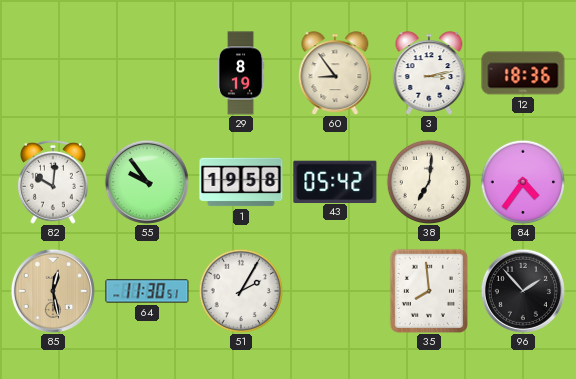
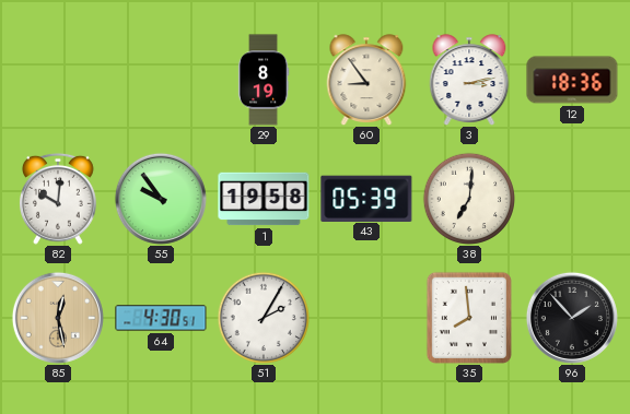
43: 05:42 -> 05:39 (366, 198)
84: 4:36 -> none (522, 181)
64: 11:30 -> 4:30 (161, 318)
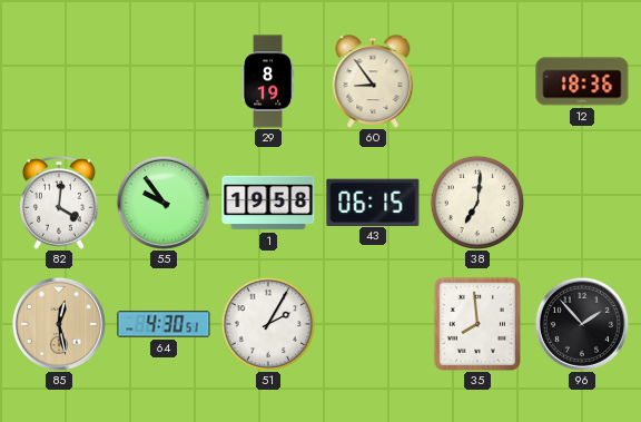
3: 3:13 -> none (469, 80)
82: 10:01 -> 4:01 (59, 203)
43: 05:39 -> 06:15 (373, 202)
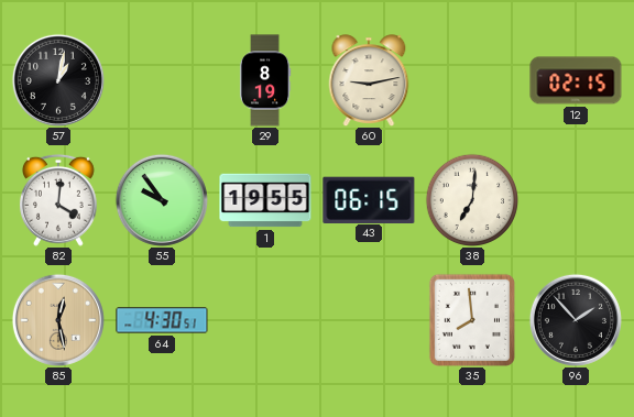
57: none -> 1:02 (58, 80)
60: 8:54 -> 9:13 (369, 80)
12: 18:36 -> 02:15 (576, 80)
1: 19:58 -> 19:55 (265, 200)
51: 2:05 -> none (267, 323)
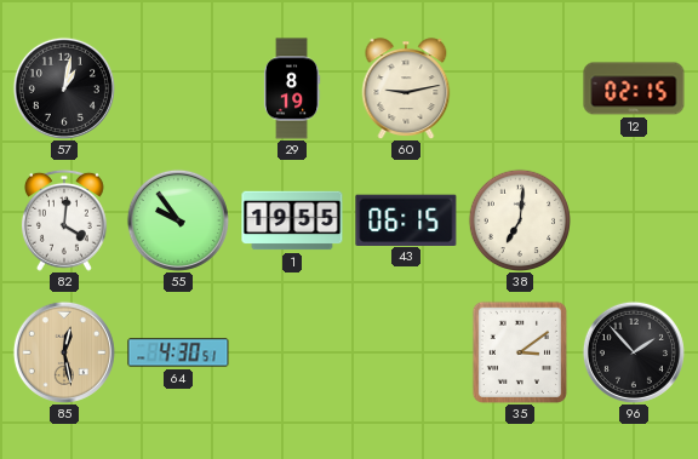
35: 7:59 -> 3:09 (520, 352)
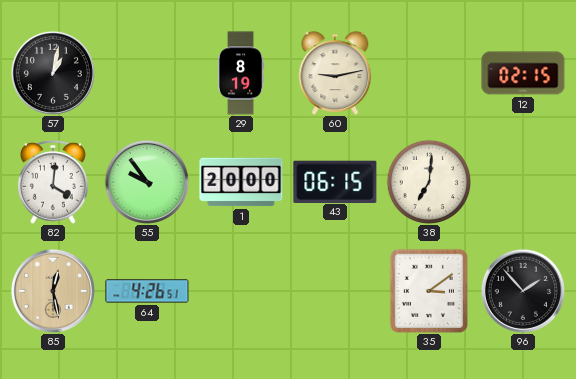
1: 19:55 -> 20:00 (241, 182)
64: 4:30 -> 4:26 (147, 291)
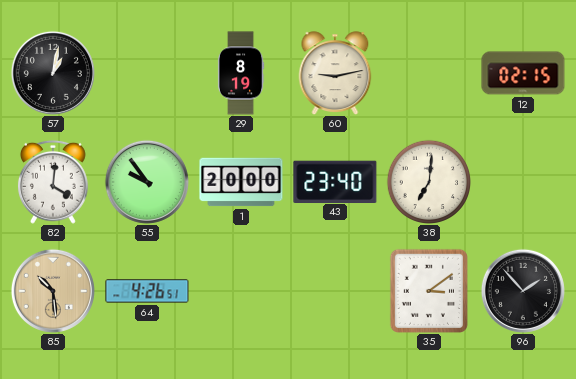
43: 06:15 -> 23:40 (335, 181)
85: 12:28 -> 10:29 (53, 291)
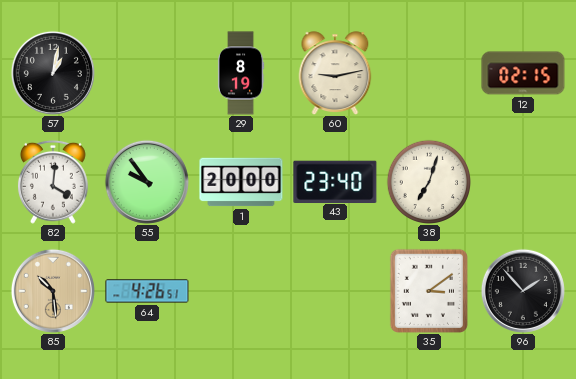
38: 7:01 -> 7:03 (428, 181)
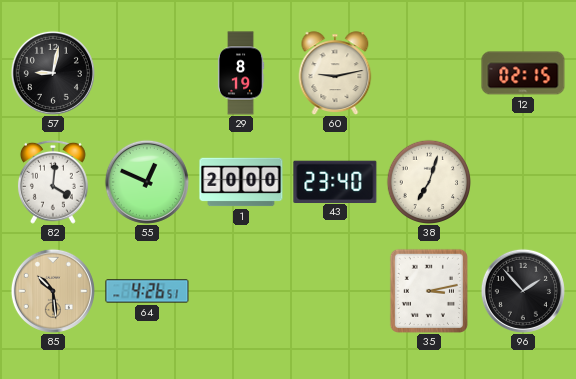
57: 1:02 -> 9:02 (53, 73)
55: 9:54 -> 12:49 (147, 182)
35: 3:09 -> 3:13 (429, 291)
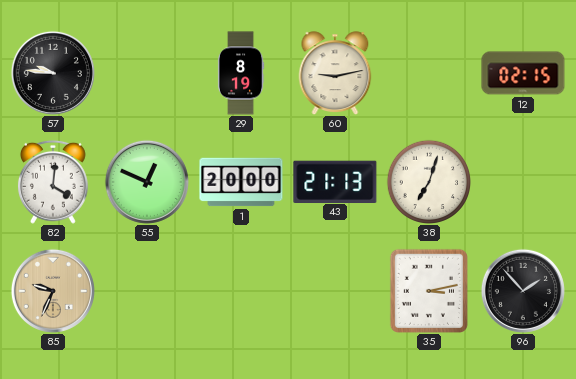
57: 9:02 -> 9:46 (53, 73)
43: 23:40 -> 21:13 (335, 181)
85: 10:29 -> 9:34 (53, 291)
64: 4:26 -> none (147, 291)
